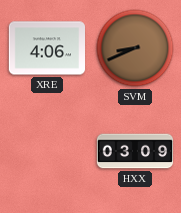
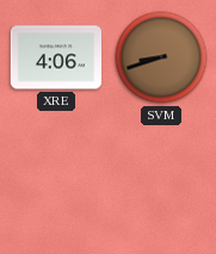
SVM: 8:41 -> 8:42 (161, 57)
HXX: 03:09 -> none (135, 151)
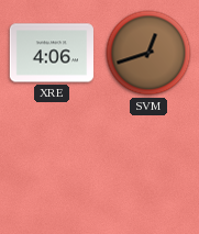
SVM: 8:42 -> 12:42 (148, 53)
